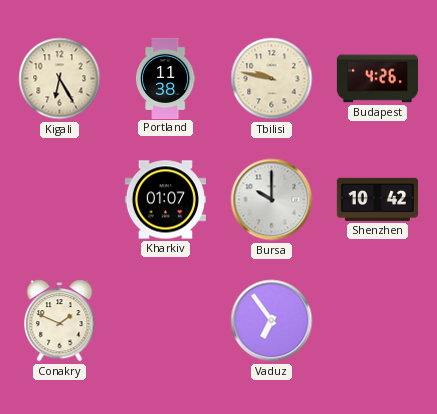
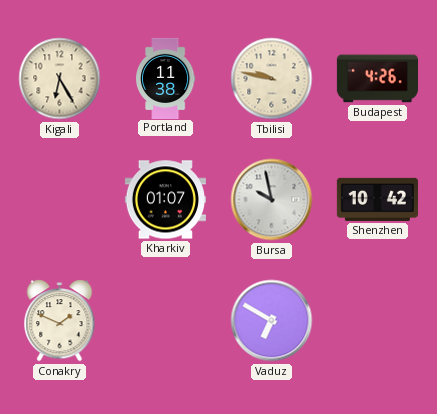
Bursa: 10:00 -> 9:58 (272, 200)
Vaduz: 6:54 -> 6:50 (272, 321)
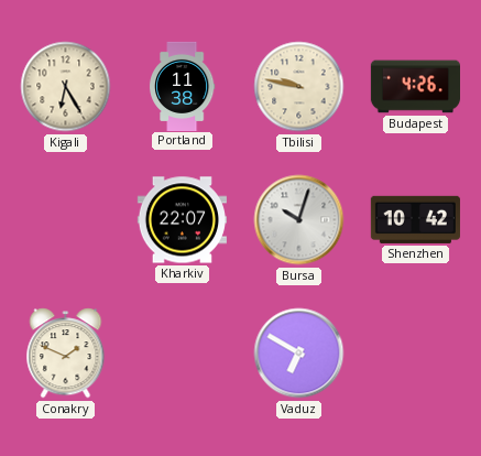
Kharkiv: 01:07 -> 22:07 (182, 220)
Bursa: 9:58 -> 10:03 (299, 220)
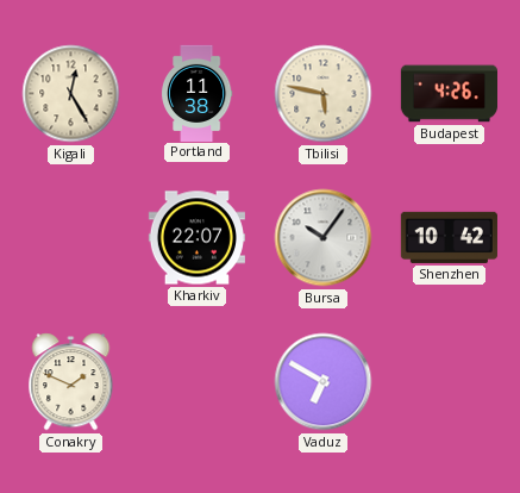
Kigali: 6:25 -> 12:25 (71, 94)
Tbilisi: 9:47 -> 5:47 (324, 94)
Bursa: 10:03 -> 10:06 (324, 238)
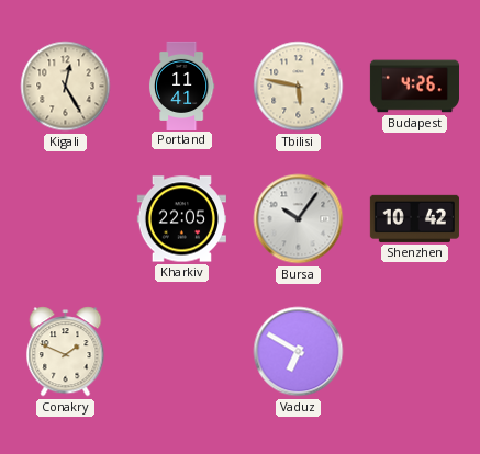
Portland: 11:38 -> 11:41 (181, 86)
Kharkiv: 22:07 -> 22:05 (181, 219)
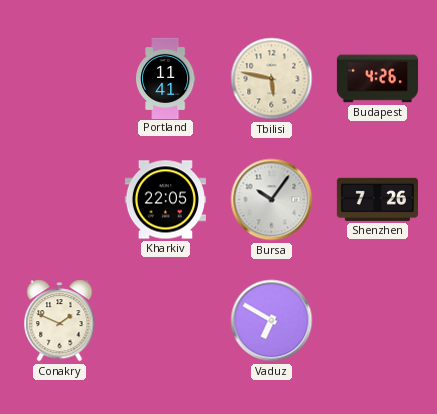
Kigali: 12:25 -> none (66, 87)
Shenzhen: 10:42 -> 7:26 (377, 199)
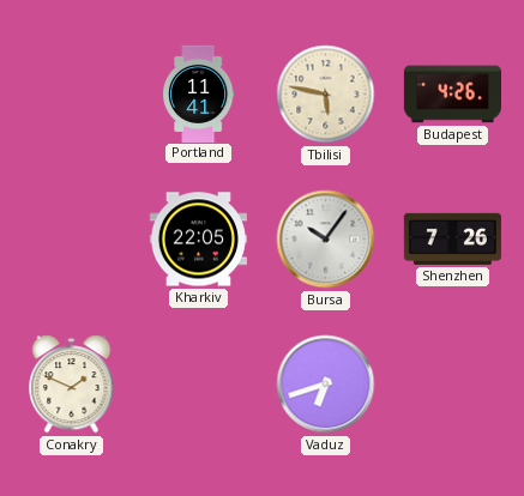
Vaduz: 6:50 -> 6:42 (326, 385)
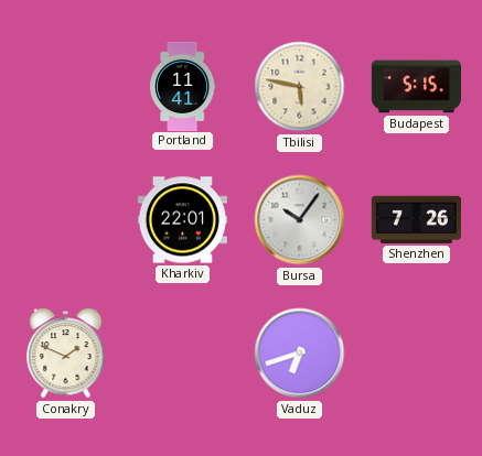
Budapest: 4:26 -> 5:15 (416, 87)
Kharkiv: 22:05 -> 22:01 (182, 220)
